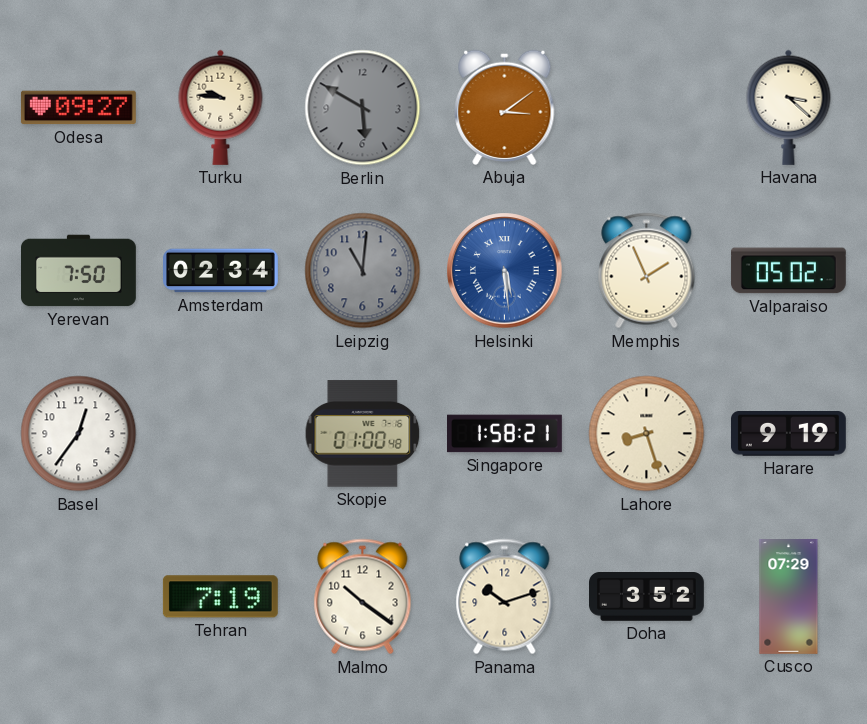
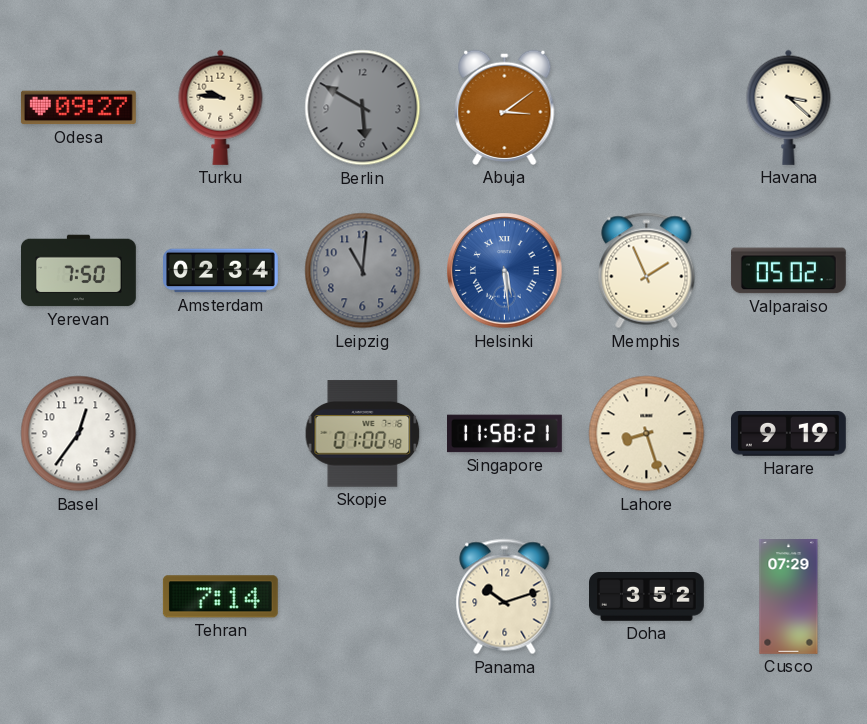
Singapore: 1:58 -> 11:58 (505, 434)
Tehran: 7:19 -> 7:14 (220, 597)
Malmo: 10:21 -> none (363, 597)
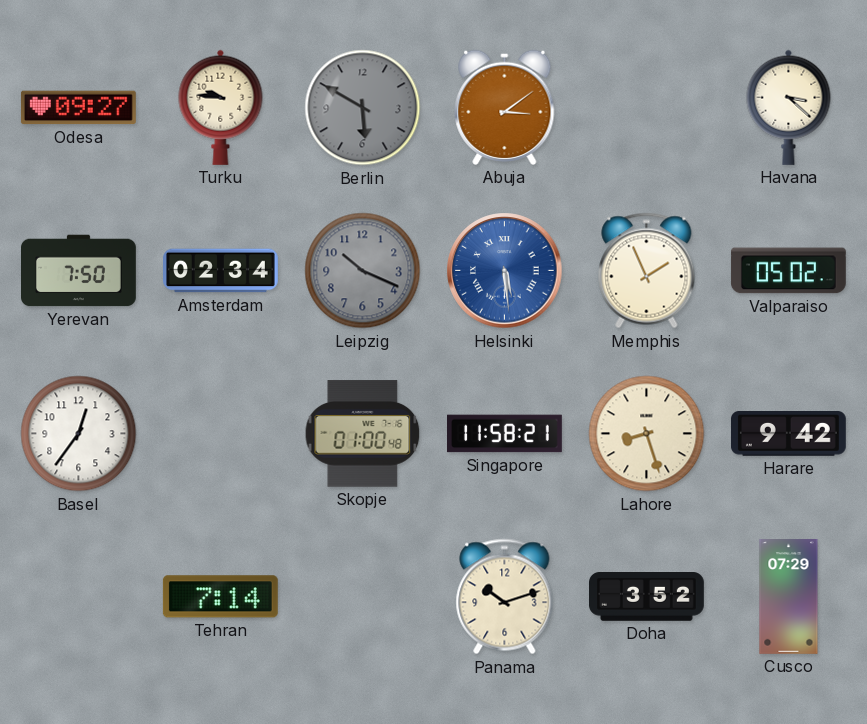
Leipzig: 11:01 -> 10:19 (363, 271)
Harare: 9:19 -> 9:42 (788, 434)
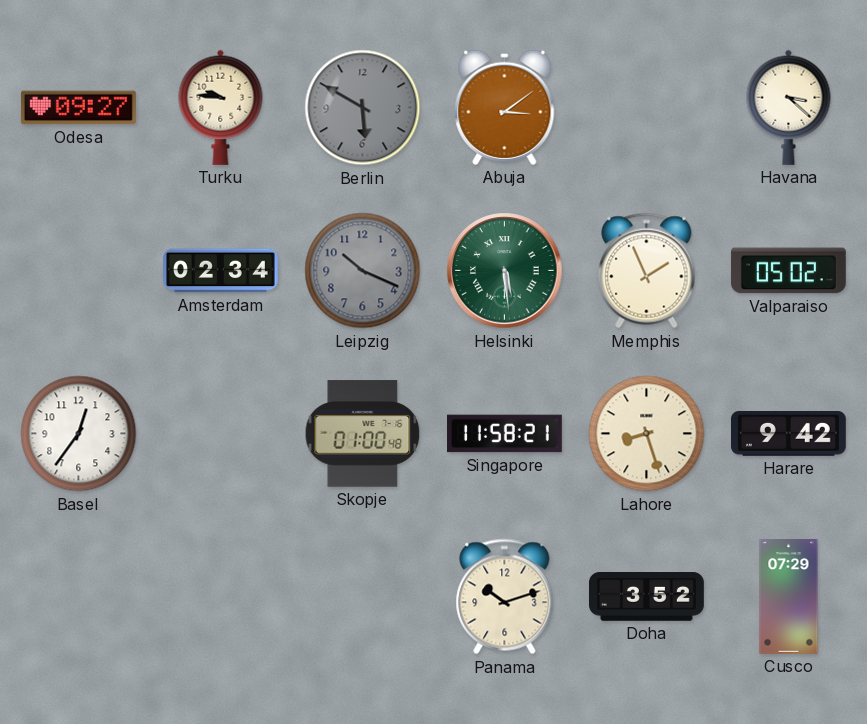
Yerevan: 7:50 -> none (79, 271)
Helsinki dial: blue -> green (505, 271)
Tehran: 7:14 -> none (220, 597)
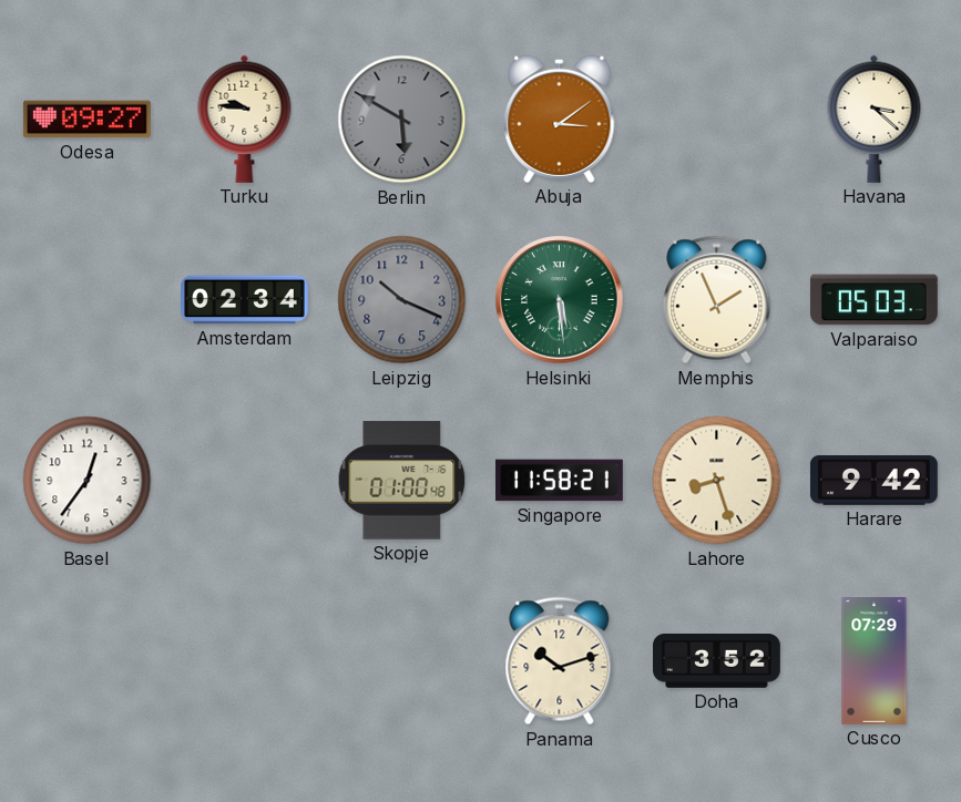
Valparaiso: 05:02 -> 05:03 (873, 300)
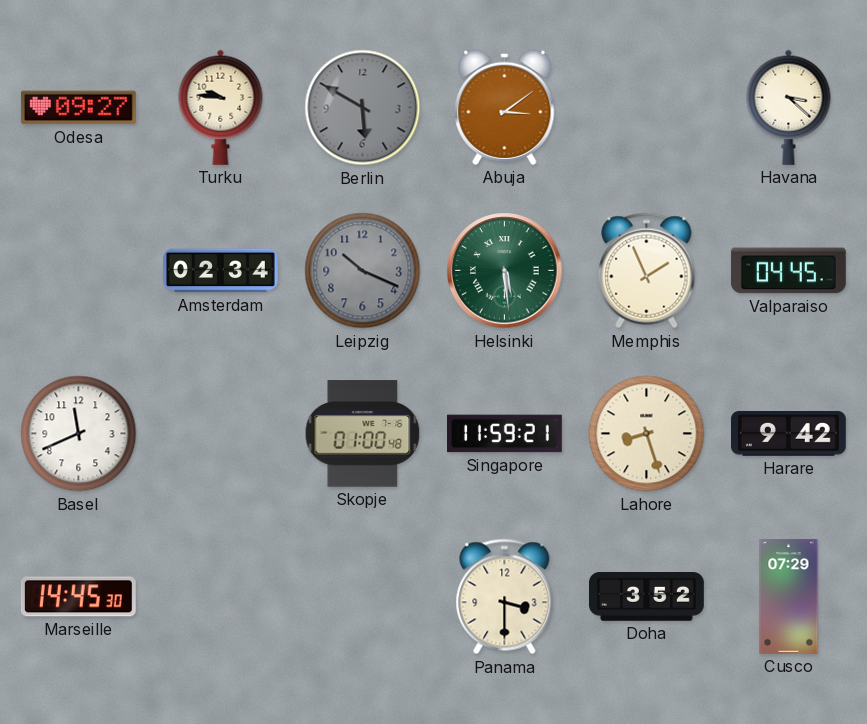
Valparaiso: 05:03 -> 04:45 (788, 271)
Basel: 12:36 -> 11:41 (79, 434)
Singapore: 11:58 -> 11:59 (505, 434)
Marseille: none -> 14:45 (78, 597)
Panama: 10:12 -> 3:30 (505, 597)
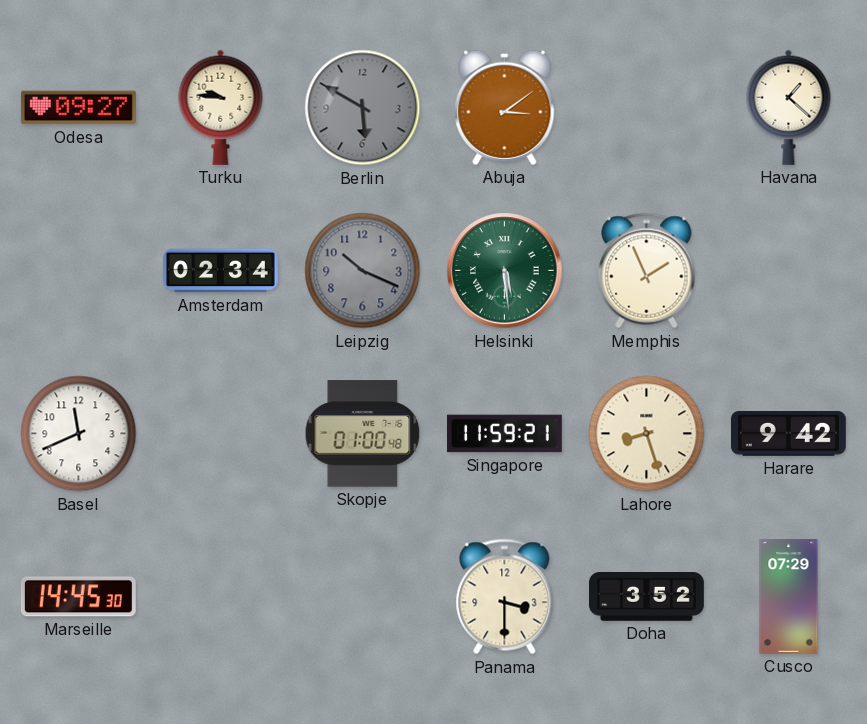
Havana: 3:22 -> 1:22 (789, 107)
Valparaiso: 04:45 -> none (788, 271)
